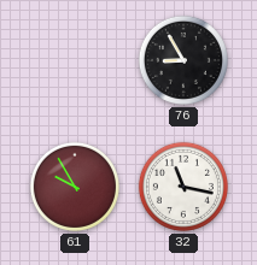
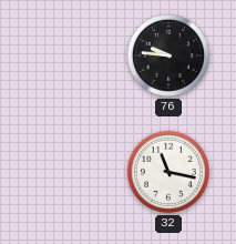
76: 8:55 -> 9:46 (168, 55)
61: 9:55 -> none (75, 187)
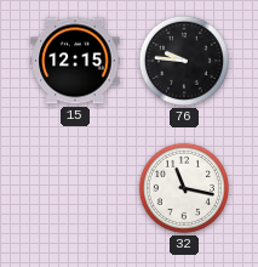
15: none -> 12:15 (75, 61)
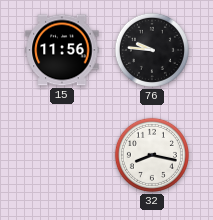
15: 12:15 -> 11:56 (62, 50)
32: 11:17 -> 8:17 (152, 155)
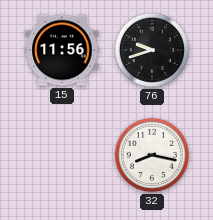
76: 9:46 -> 9:42 (152, 50)
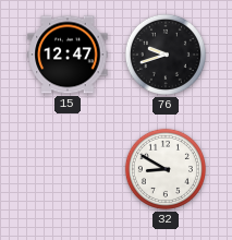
15: 11:56 -> 12:47 (68, 55)
32: 8:17 -> 8:50 (166, 169)
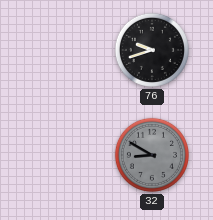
15: 12:47 -> none (68, 55)
32 dial: white -> grey (152, 155)
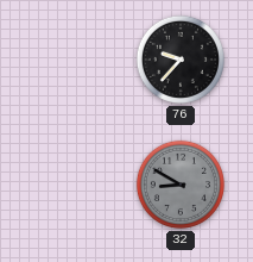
76: 9:42 -> 9:37 (181, 60)
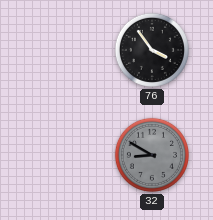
76: 9:37 -> 3:54 (152, 50)
